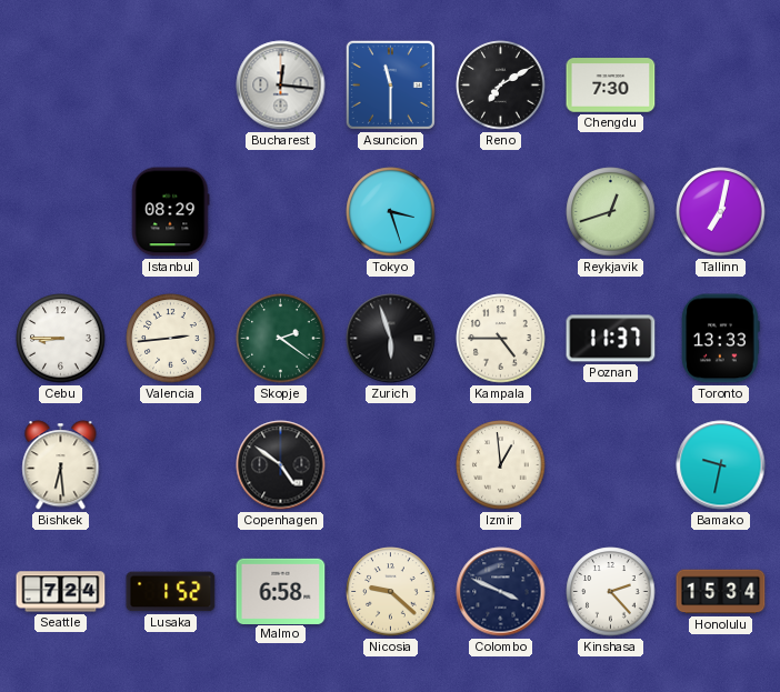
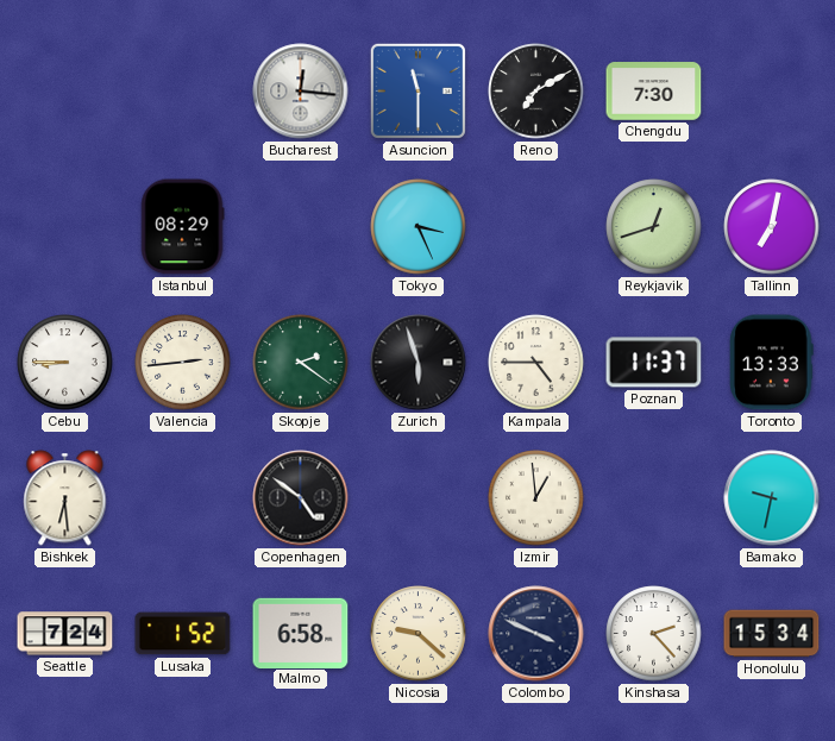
Tokyo: 3:27 -> 3:26 (419, 227)
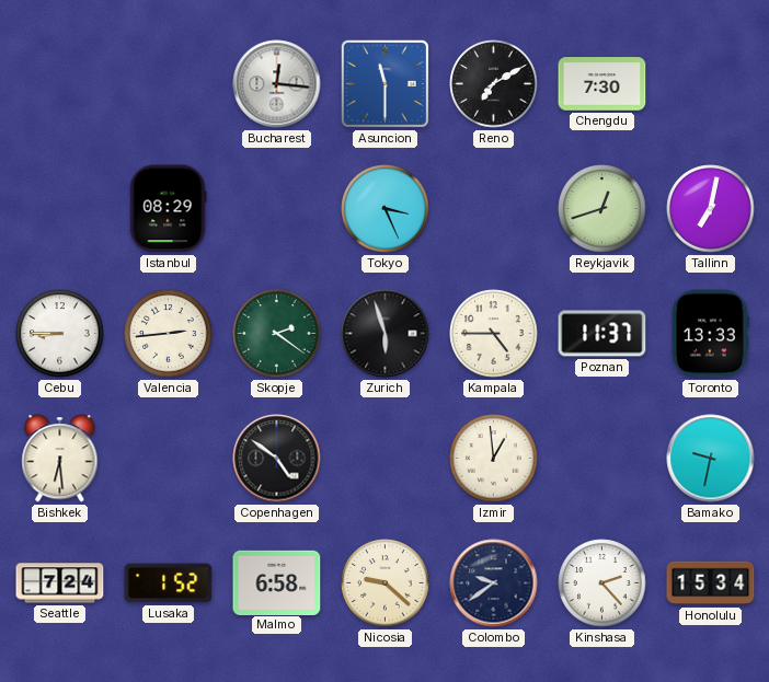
Colombo: 3:49 -> 9:39 (494, 583)
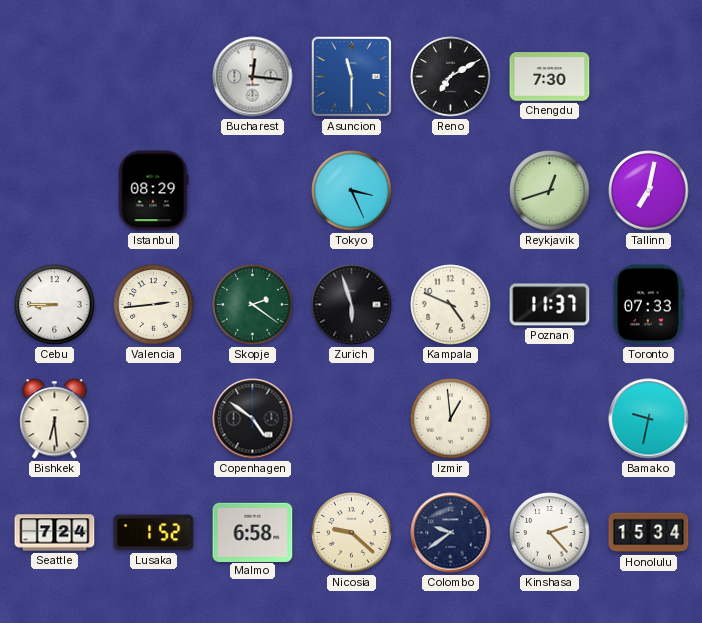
Kampala: 4:45 -> 4:49 (451, 305)
Toronto: 13:33 -> 07:33 (648, 305)
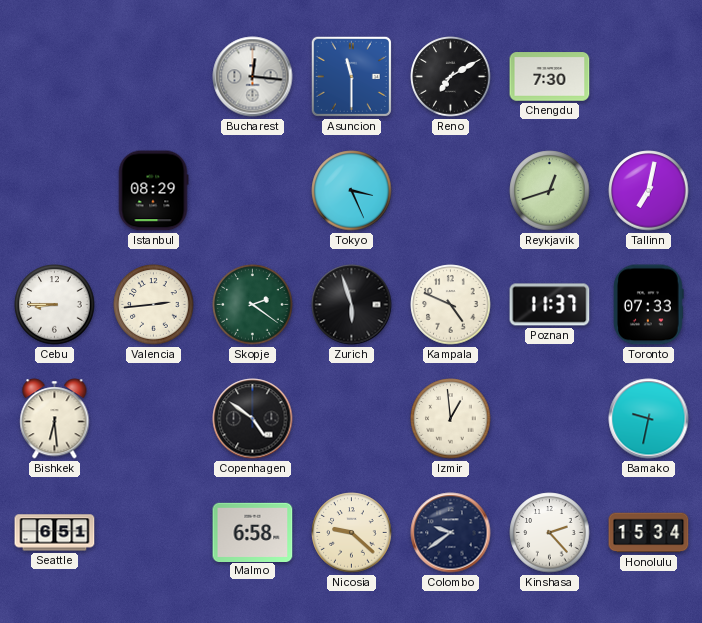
Seattle: 7:24 -> 6:51 (55, 533)
Lusaka: 1:52 -> none (154, 533)
